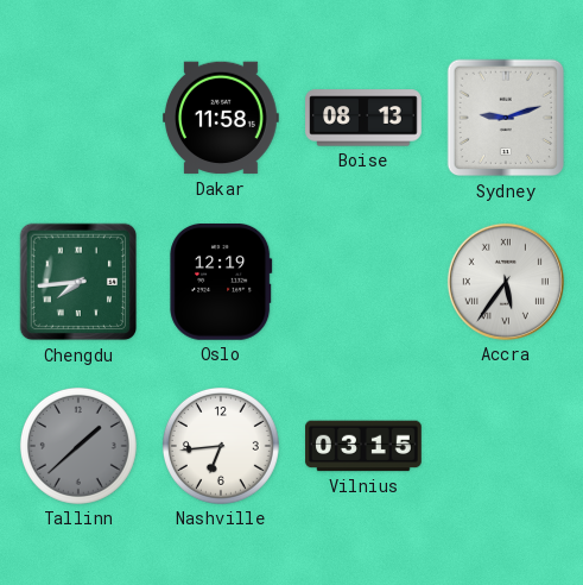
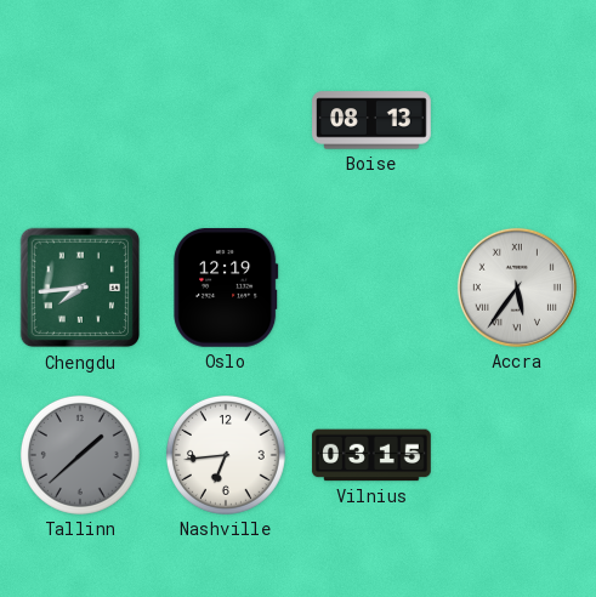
Dakar: 11:58 -> none (222, 118)
Sydney: 9:12 -> none (506, 118)
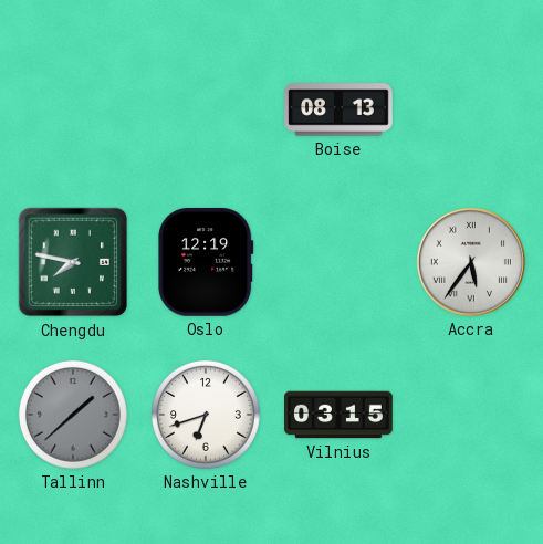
Chengdu: 7:44 -> 7:47 (73, 262)
Nashville: 6:44 -> 6:42 (206, 415)
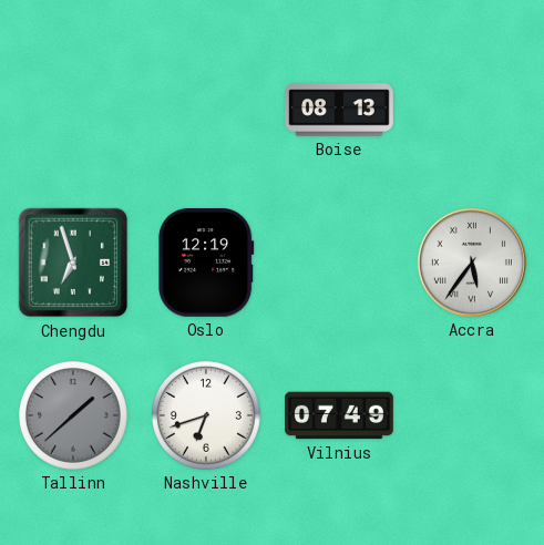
Chengdu: 7:47 -> 6:57 (73, 263)
Vilnius: 03:15 -> 07:49 (339, 415)
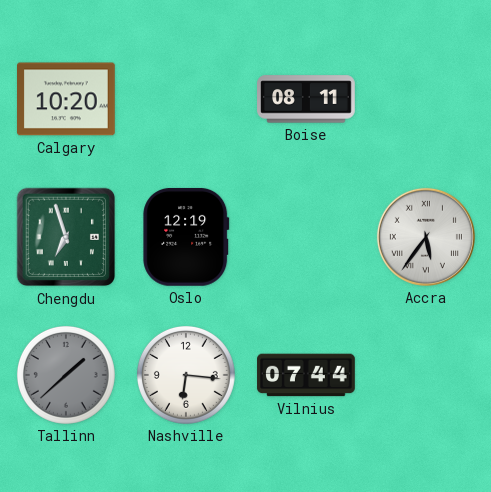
Calgary: none -> 10:20 (67, 99)
Boise: 08:13 -> 08:11 (306, 99)
Nashville: 6:42 -> 6:16 (186, 375)
Vilnius: 07:49 -> 07:44 (306, 375)
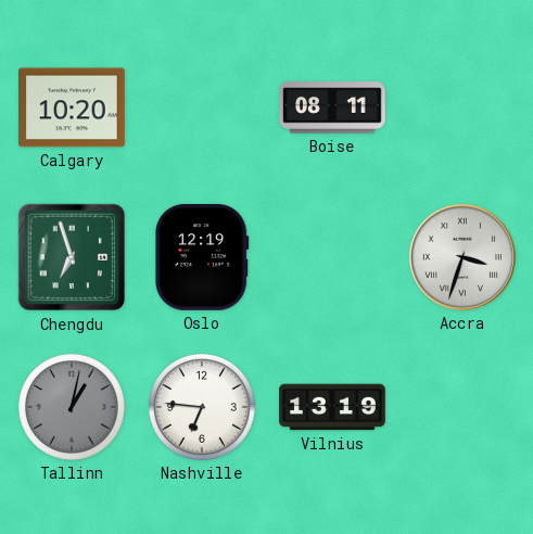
Accra: 5:36 -> 3:33 (462, 257)
Tallinn: 1:38 -> 1:02 (72, 407)
Nashville: 6:16 -> 6:46 (202, 407)
Vilnius: 07:44 -> 13:19 (332, 407)
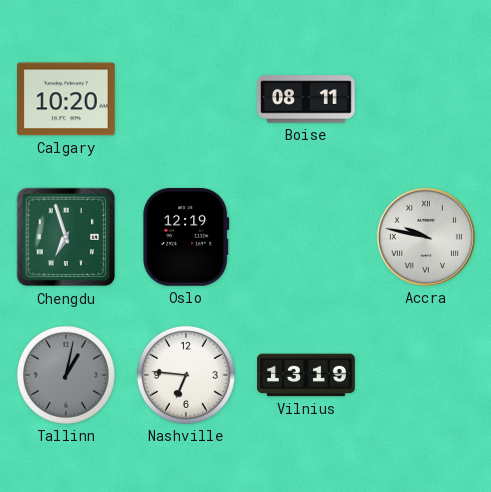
Accra: 3:33 -> 9:47 (426, 237)
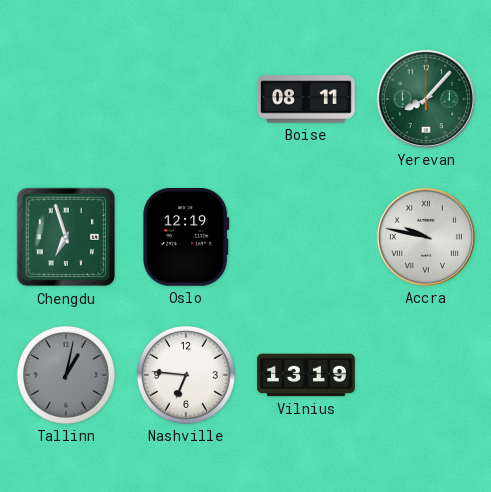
Calgary: 10:20 -> none (67, 99)
Yerevan: none -> 8:07 (426, 99)
